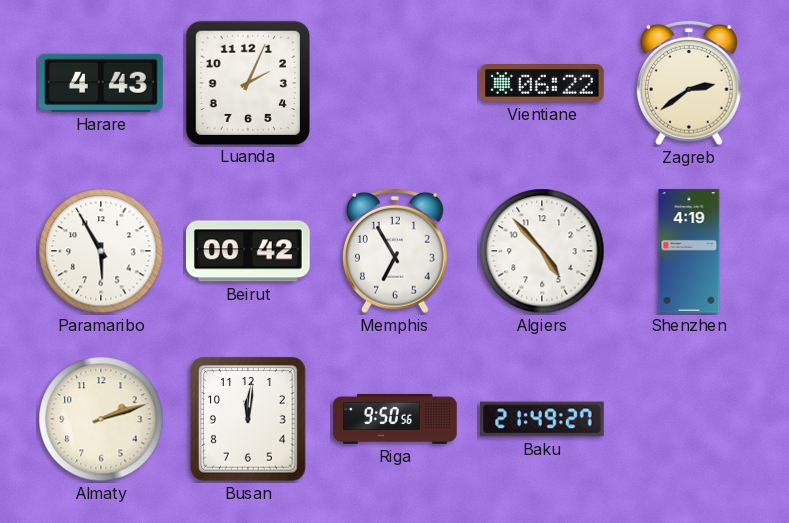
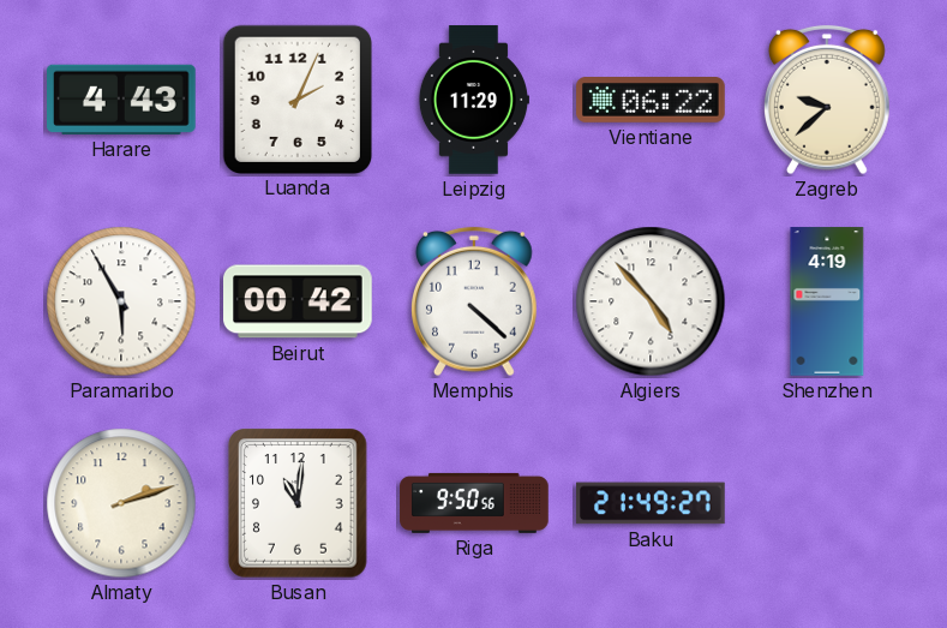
Leipzig: none -> 11:29 (473, 100)
Zagreb: 2:39 -> 9:38 (828, 100)
Memphis: 6:55 -> 4:22 (475, 301)
Busan: 12:01 -> 11:01 (298, 503)
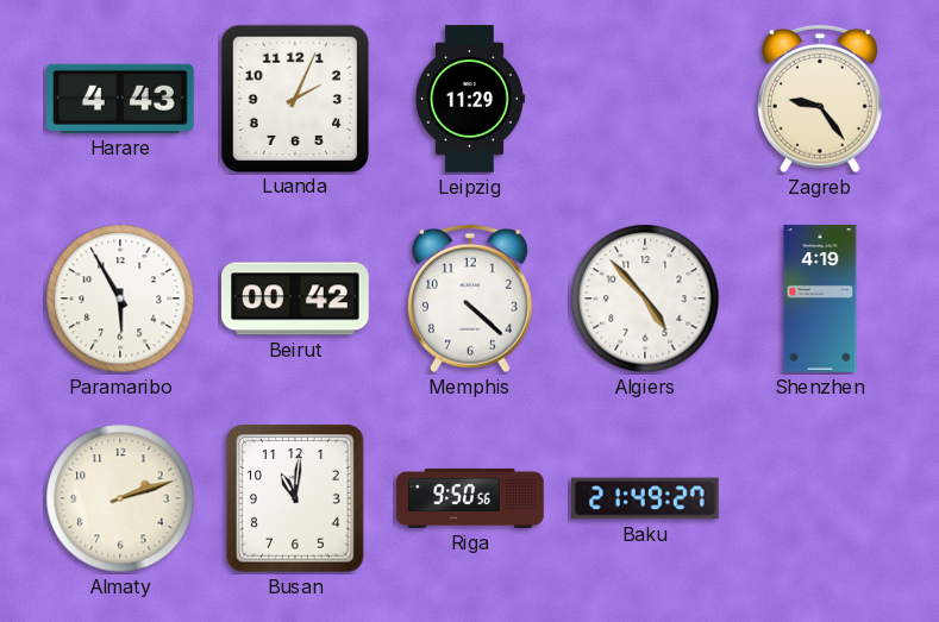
Vientiane: 06:22 -> none (651, 101)
Zagreb: 9:38 -> 9:24 (821, 99)
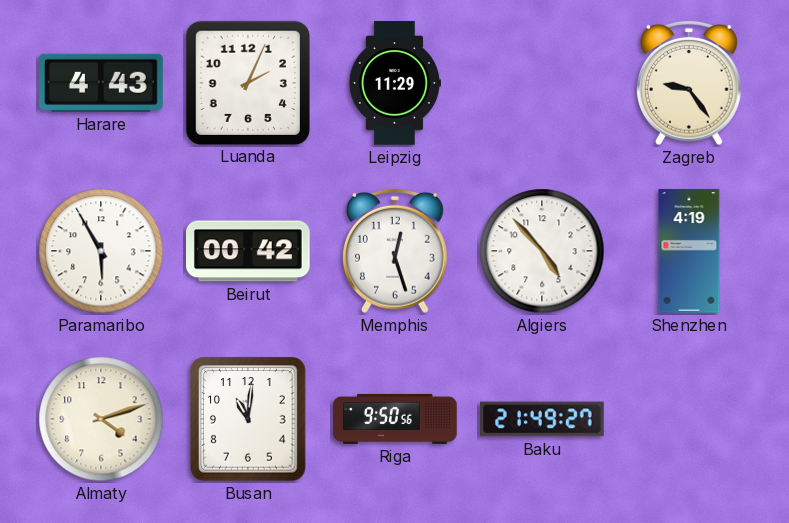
Memphis: 4:22 -> 12:27 (396, 251)
Almaty: 2:12 -> 4:12 (101, 419)
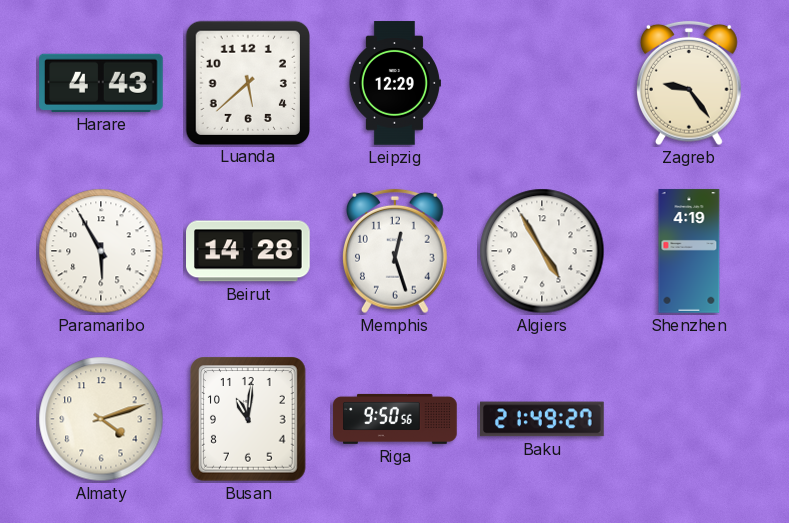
Luanda: 2:04 -> 5:38 (247, 82)
Leipzig: 11:29 -> 12:29 (394, 83)
Beirut: 00:42 -> 14:28 (249, 251)
Algiers: 4:53 -> 4:55 (542, 251)
